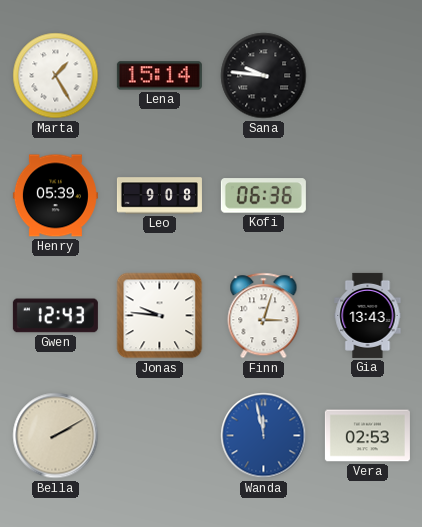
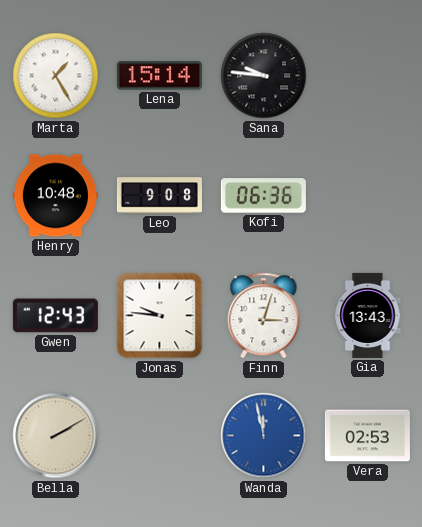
Henry: 05:39 -> 10:48 (55, 196)
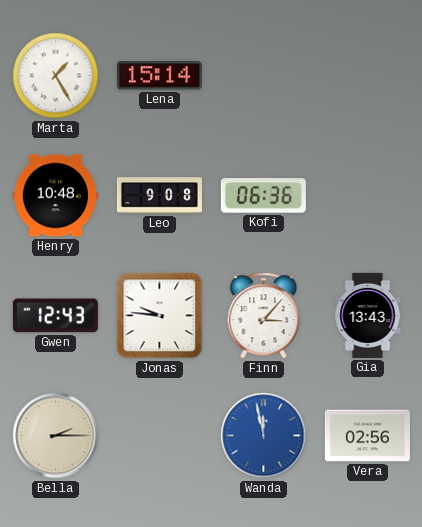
Sana: 9:46 -> none (264, 76)
Finn: 3:03 -> 3:07 (264, 316)
Bella: 2:10 -> 2:15 (56, 436)
Vera: 02:53 -> 02:56 (367, 436)
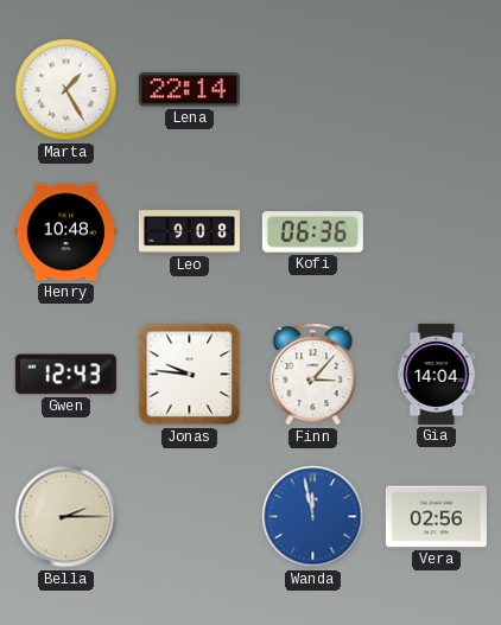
Lena: 15:14 -> 22:14 (189, 90)
Gia: 13:43 -> 14:04 (437, 374)
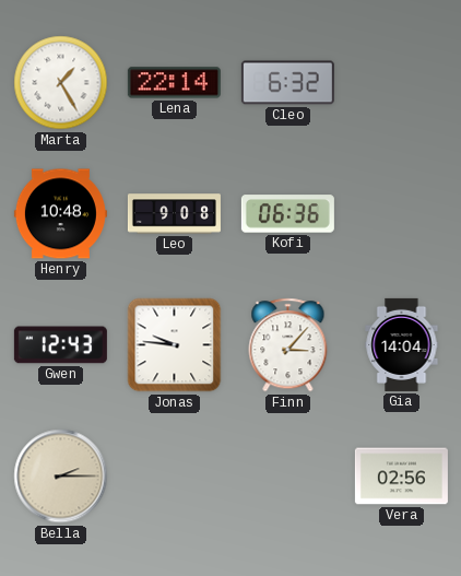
Cleo: none -> 6:32 (287, 83)
Wanda: 11:58 -> none (313, 517)
